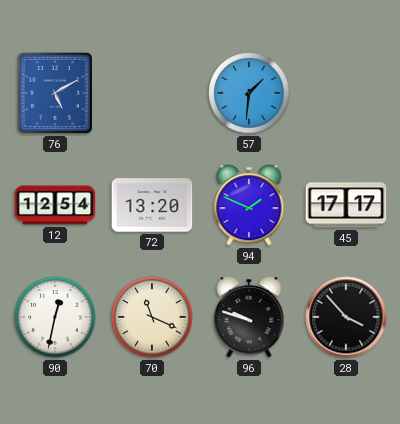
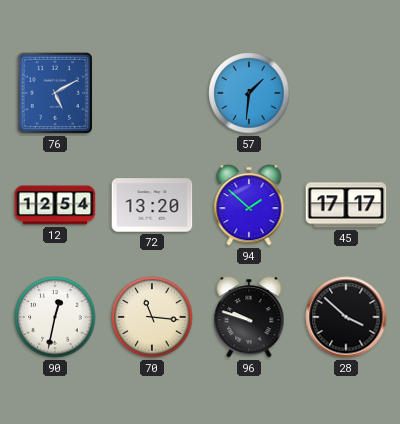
94: 1:49 -> 1:52 (249, 205)
70: 11:19 -> 11:16 (152, 317)
28: 3:53 -> 3:52 (346, 317)
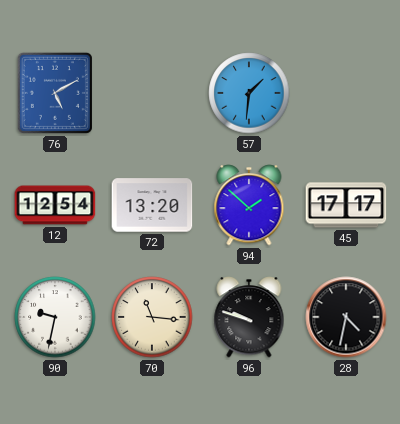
90: 12:32 -> 9:32 (55, 317)
28: 3:52 -> 4:32 (346, 317)
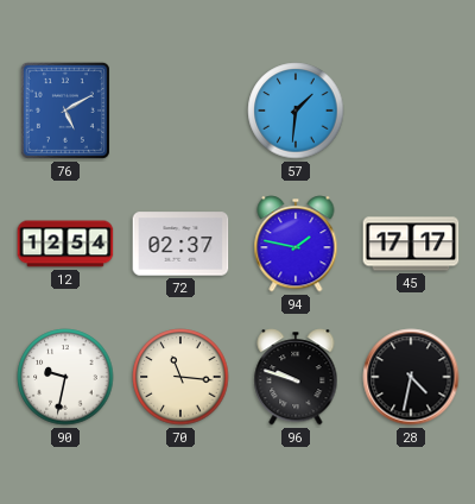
72: 13:20 -> 02:37 (180, 244)
94: 1:52 -> 1:47 (296, 244)
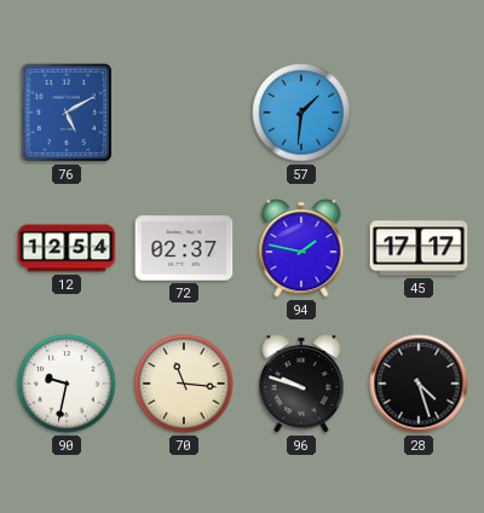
28: 4:32 -> 4:27 (419, 384)
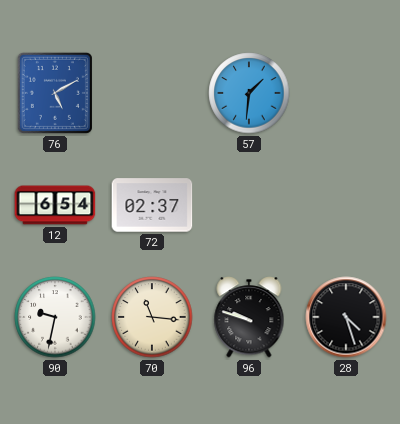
12: 12:54 -> 6:54 (55, 205)
94: 1:47 -> none (301, 248)
45: 17:17 -> none (419, 248)
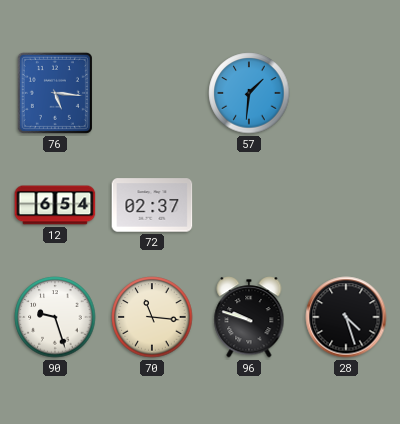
76: 5:10 -> 5:16 (55, 93)
90: 9:32 -> 9:27 (55, 317)
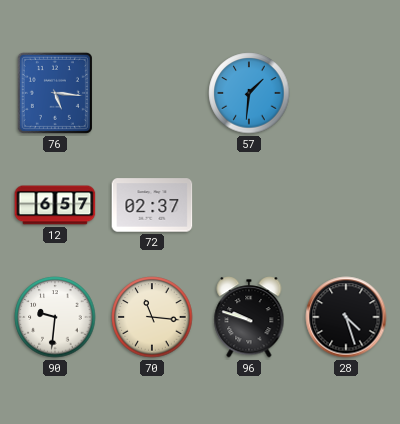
12: 6:54 -> 6:57 (55, 205)
90: 9:27 -> 9:31 (55, 317)
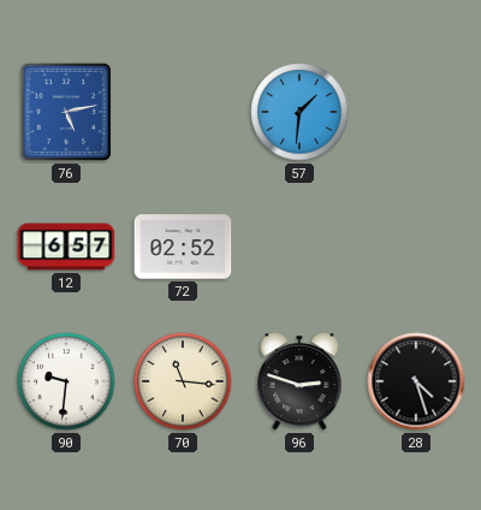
76: 5:16 -> 5:13 (66, 112)
72: 02:37 -> 02:52 (183, 247)
96: 9:48 -> 2:48 (299, 381)
